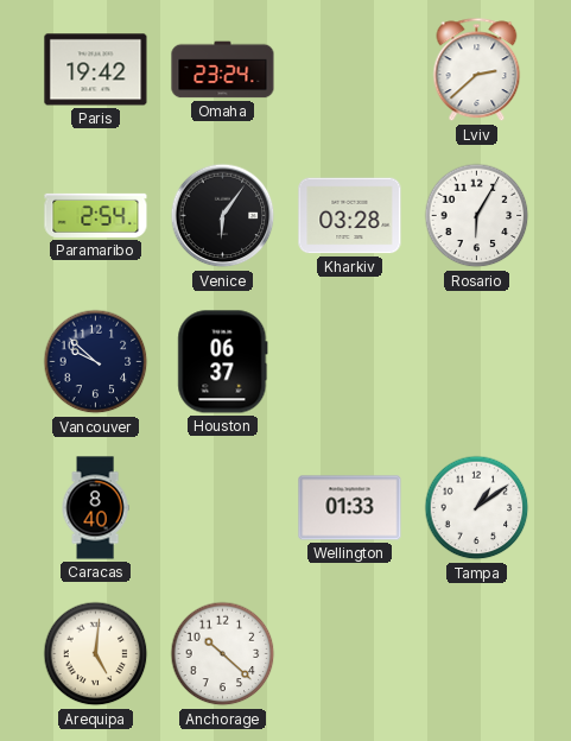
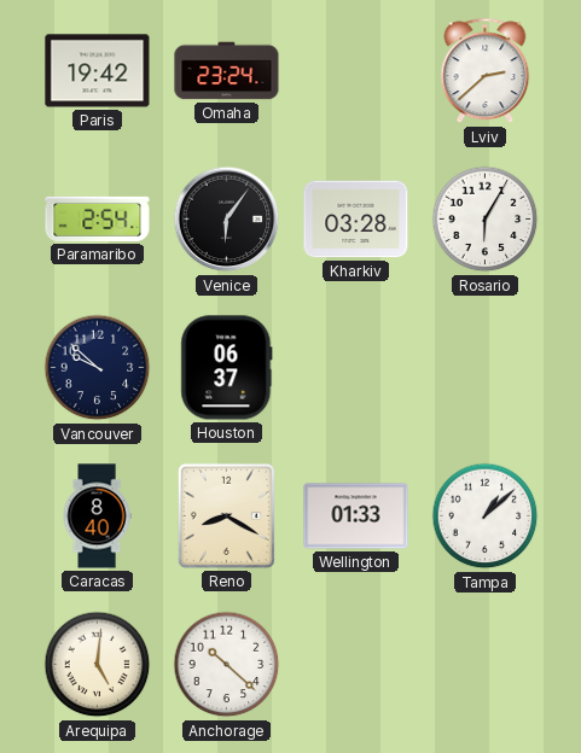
Reno: none -> 8:20 (226, 515)
Tampa: 1:09 -> 1:08 (486, 516)
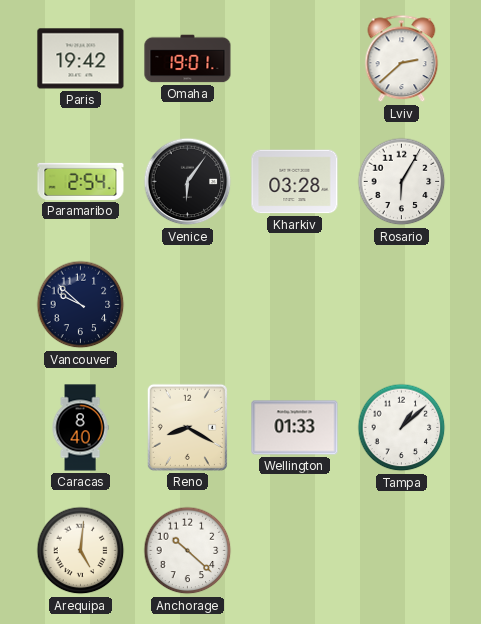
Omaha: 23:24 -> 19:01 (188, 59)
Houston: 06:37 -> none (227, 368)
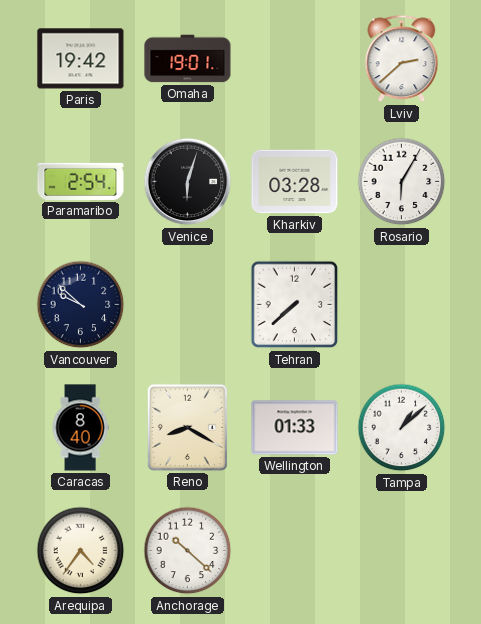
Venice: 6:06 -> 6:03 (188, 182)
Tehran: none -> 7:38 (295, 305)
Arequipa: 5:01 -> 4:36 (81, 551)
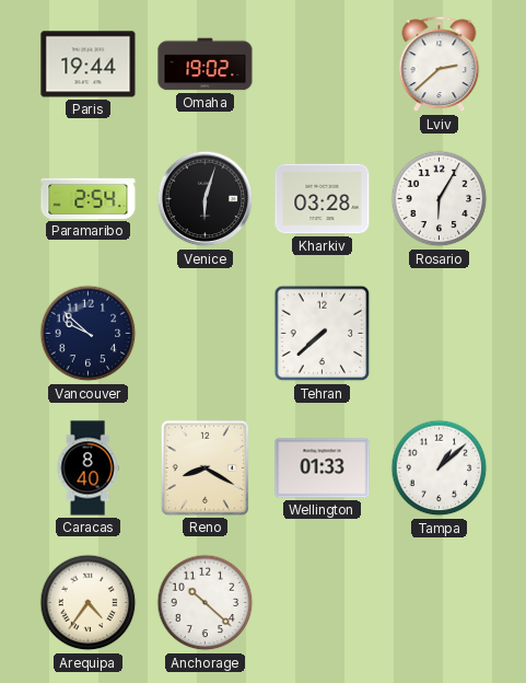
Paris: 19:42 -> 19:44 (89, 65)
Omaha: 19:01 -> 19:02 (206, 65)
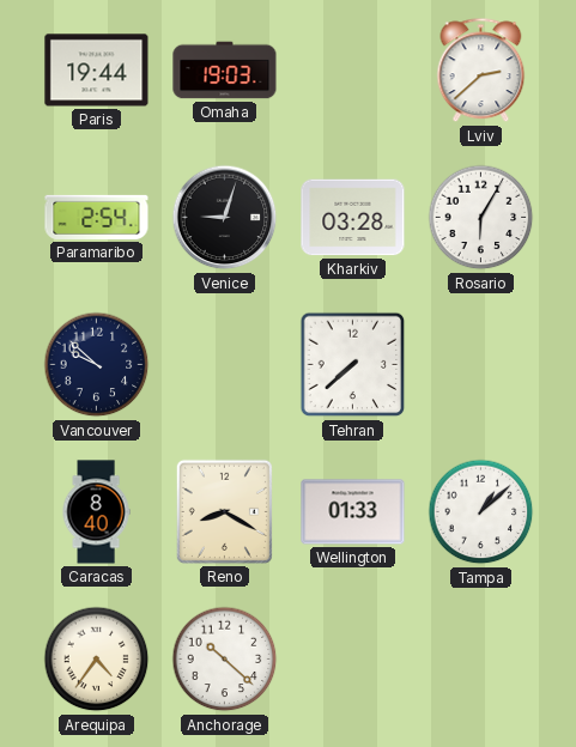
Omaha: 19:02 -> 19:03 (225, 71)
Venice: 6:03 -> 9:03 (225, 218)
